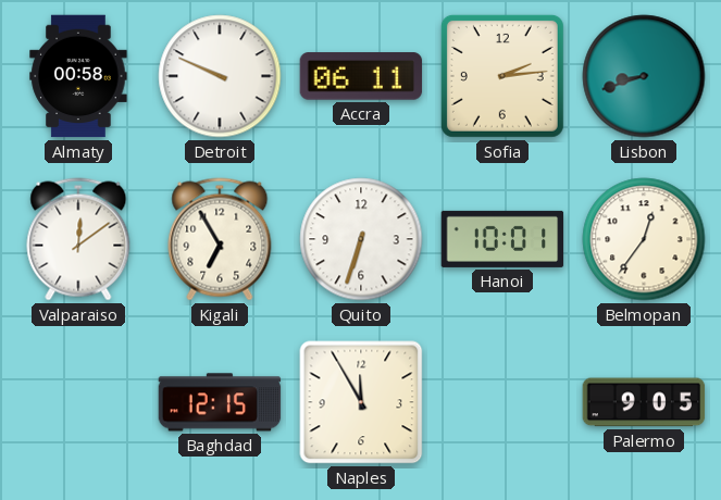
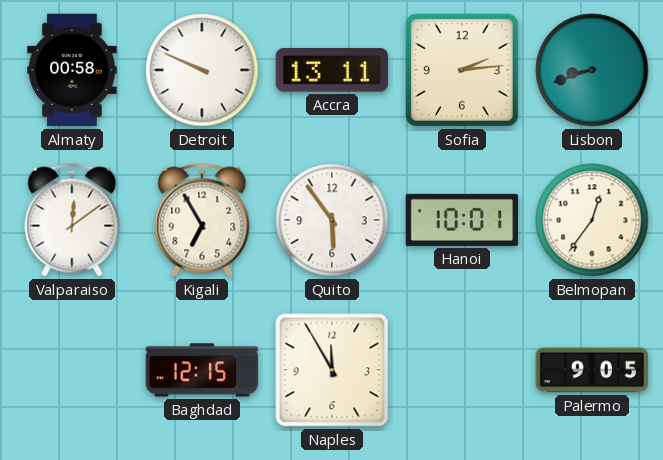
Accra: 06:11 -> 13:11 (332, 70)
Quito: 6:33 -> 5:54 (332, 220)
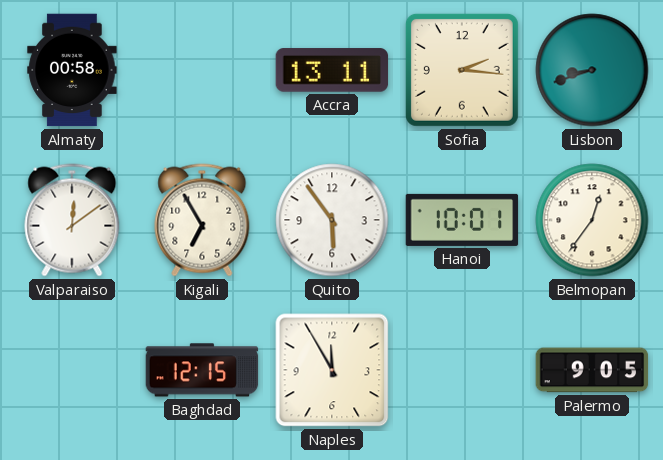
Detroit: 9:49 -> none (202, 70)
Sofia: 2:14 -> 2:16 (462, 70)
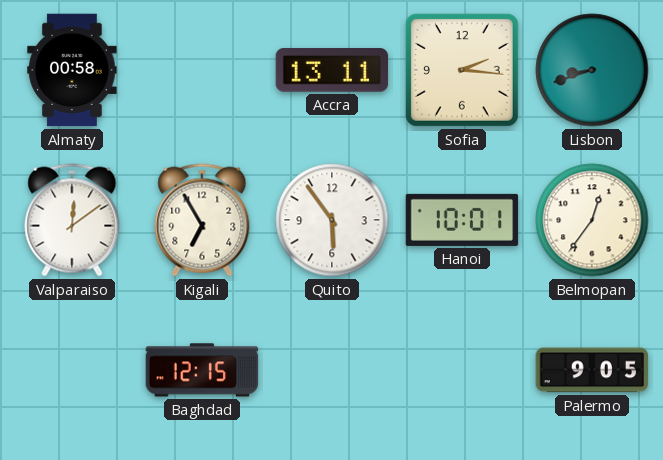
Naples: 11:55 -> none (332, 370)
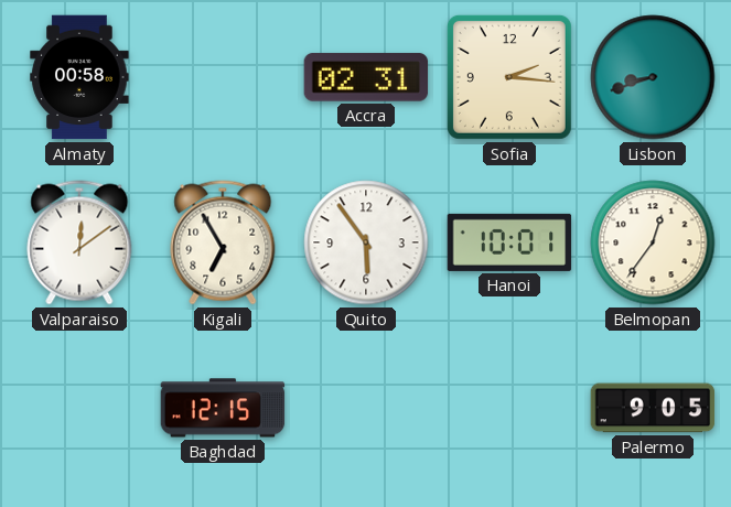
Accra: 13:11 -> 02:31 (366, 77)
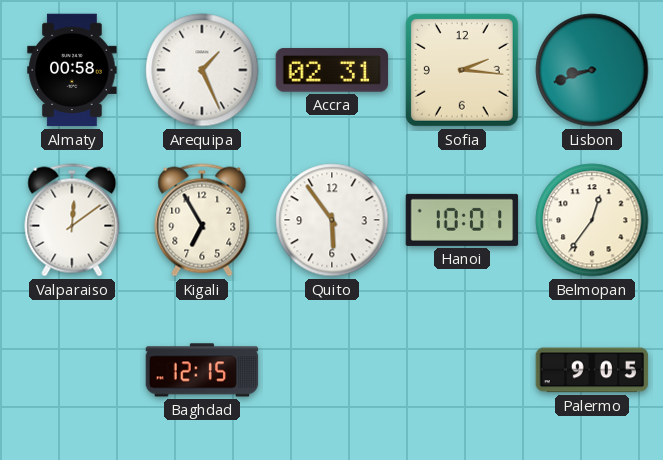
Arequipa: none -> 1:26 (202, 70)
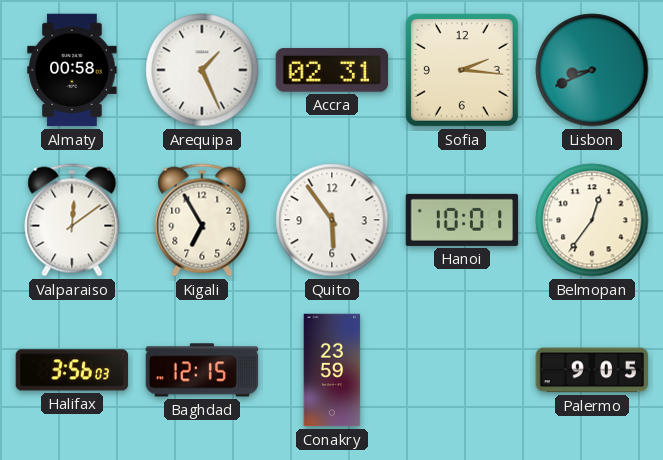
Lisbon: 8:42 -> 8:41 (592, 70)
Halifax: none -> 3:56 (72, 370)
Conakry: none -> 23:59 (332, 370)
